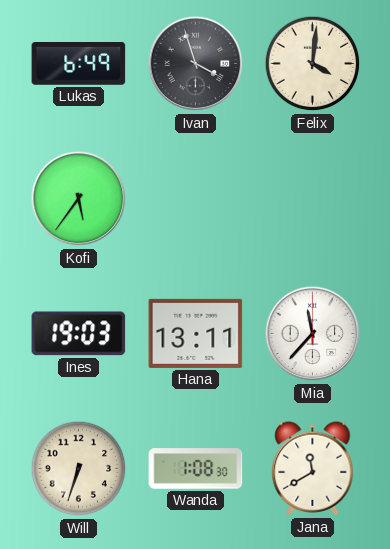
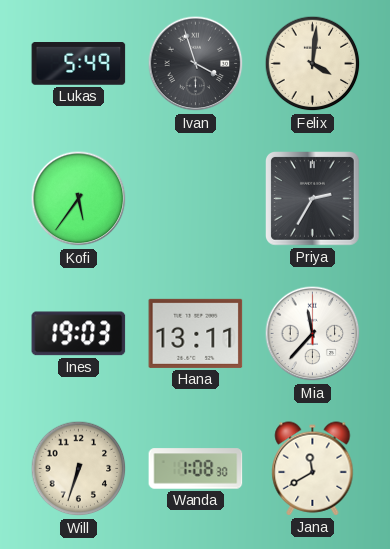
Lukas: 6:49 -> 5:49 (79, 64)
Priya: none -> 2:35 (313, 199)
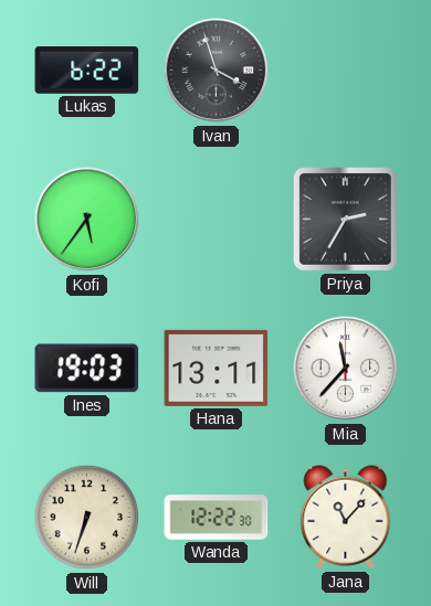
Lukas: 5:49 -> 6:22 (87, 71)
Felix: 4:01 -> none (313, 64)
Wanda: 1:08 -> 12:22 (217, 518)
Jana: 11:40 -> 11:07 (346, 518)
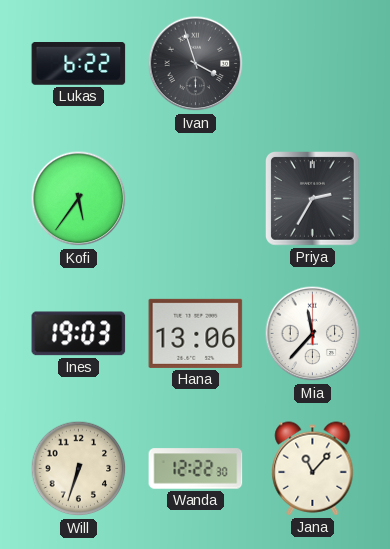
Hana: 13:11 -> 13:06 (196, 333)
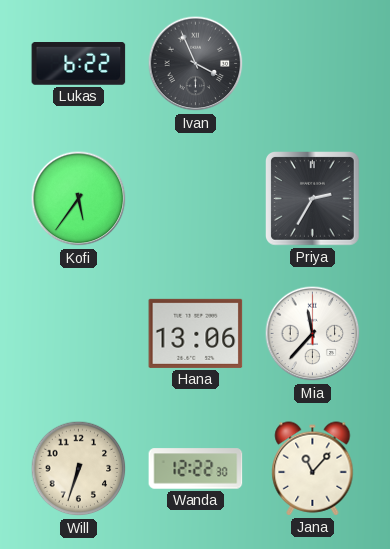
Ivan: 3:57 -> 3:56 (196, 64)
Ines: 19:03 -> none (79, 334)
